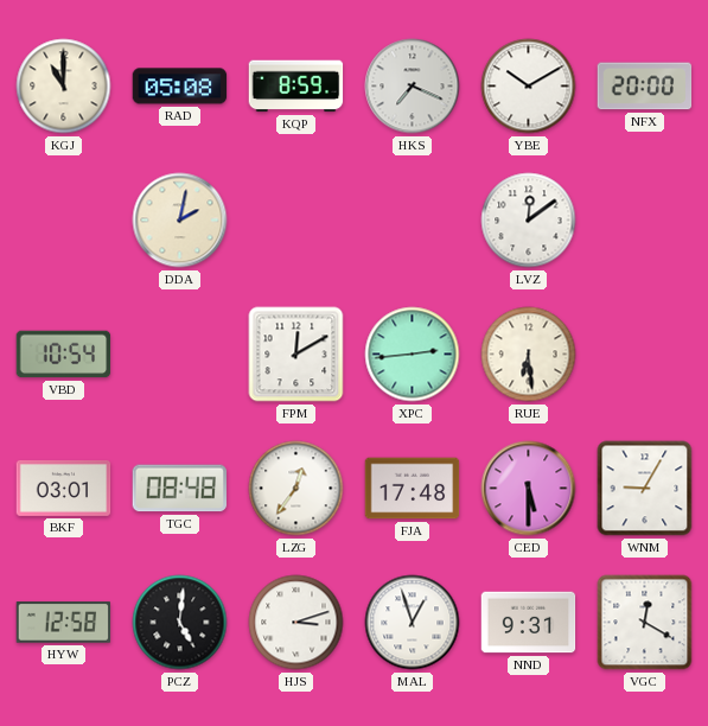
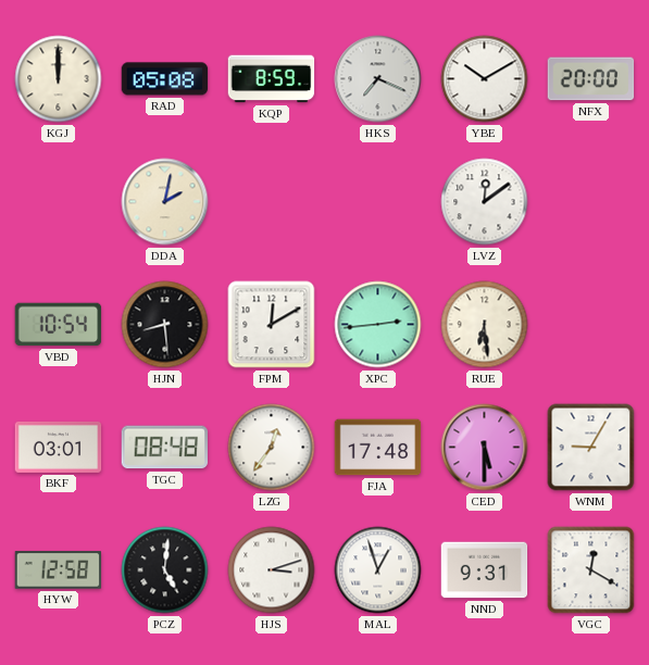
KGJ: 11:00 -> 12:00 (59, 79)
HJN: none -> 8:29 (165, 325)
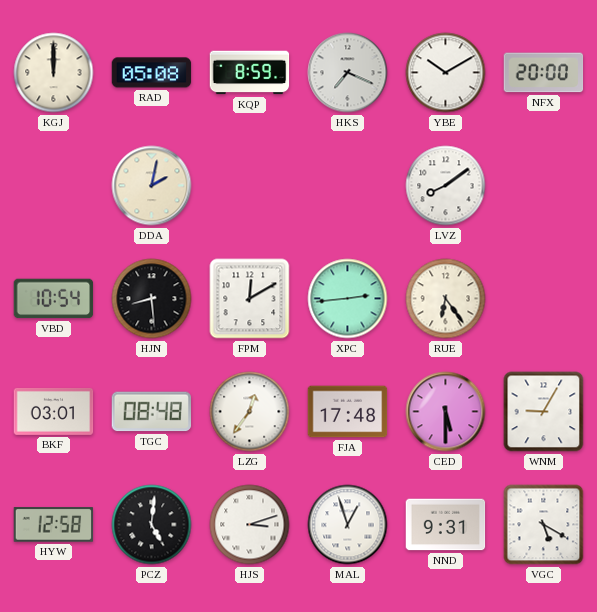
LVZ: 12:09 -> 8:09 (446, 186)
RUE: 6:29 -> 6:24 (446, 299)
VGC: 12:20 -> 5:20 (544, 525)
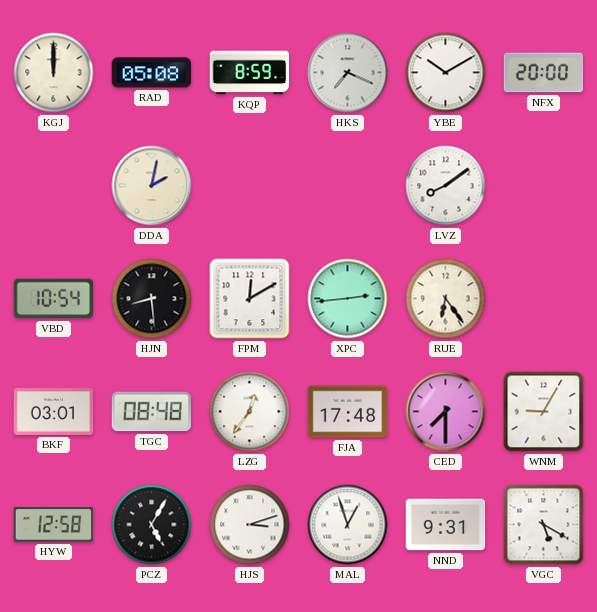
CED: 5:30 -> 7:30 (446, 412)
PCZ: 5:01 -> 5:05 (152, 525)
